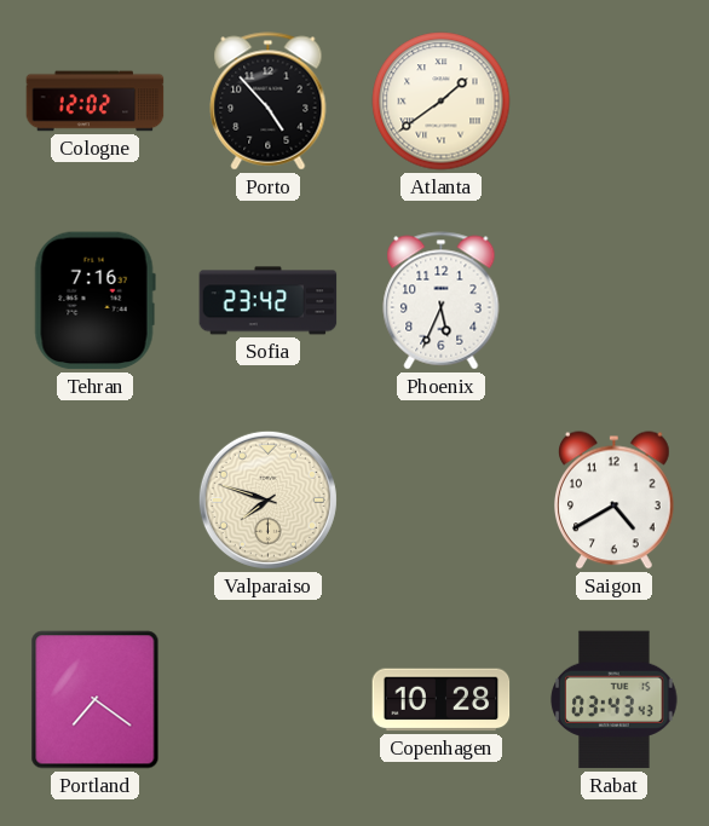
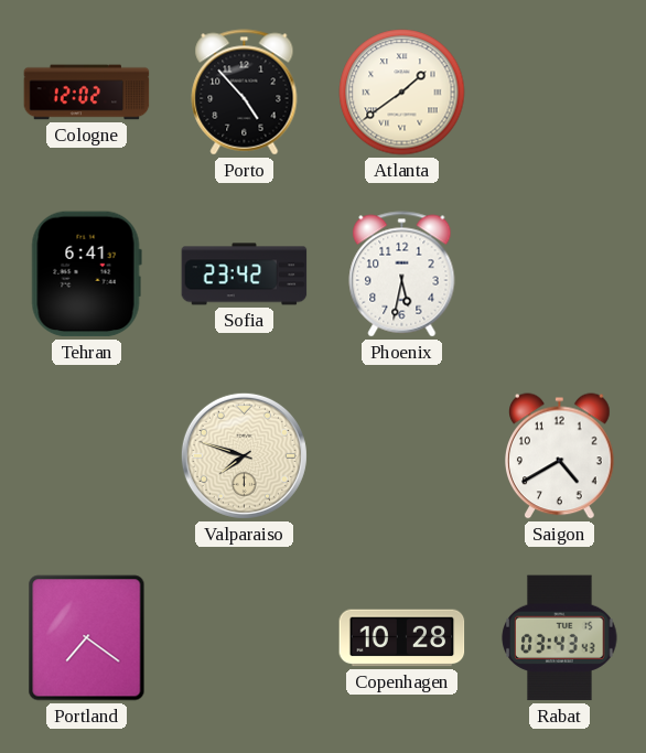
Tehran: 7:16 -> 6:41 (86, 275)
Phoenix: 5:34 -> 5:32 (402, 275)
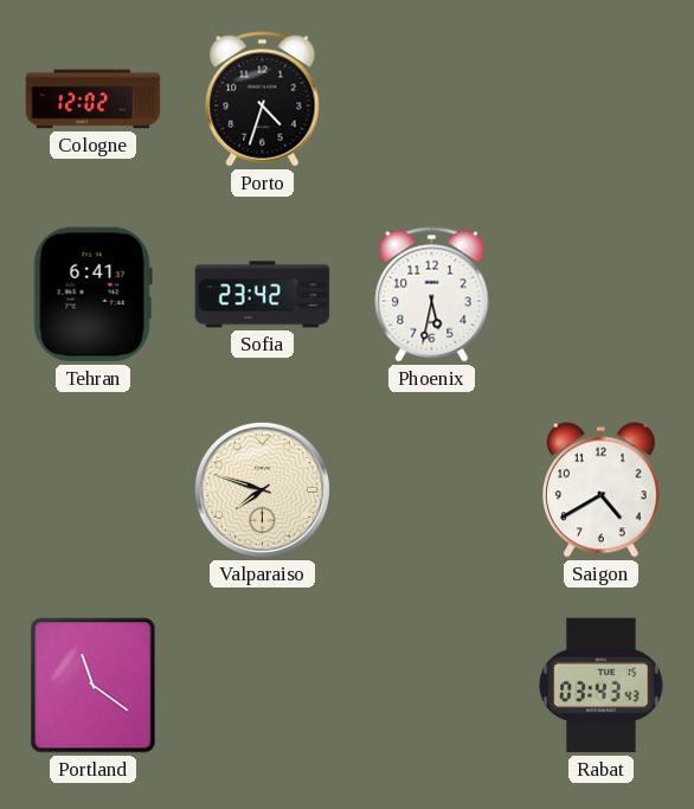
Porto: 4:53 -> 4:33 (263, 99)
Atlanta: 1:39 -> none (402, 93)
Portland: 7:21 -> 11:21 (94, 686)
Copenhagen: 10:28 -> none (402, 638)
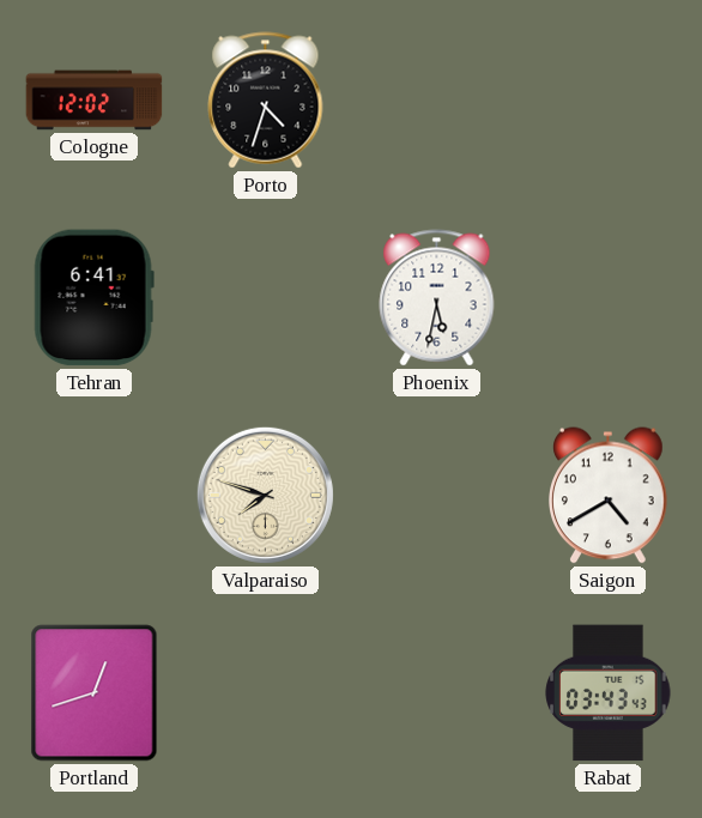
Sofia: 23:42 -> none (263, 295)
Portland: 11:21 -> 12:42 (95, 693)
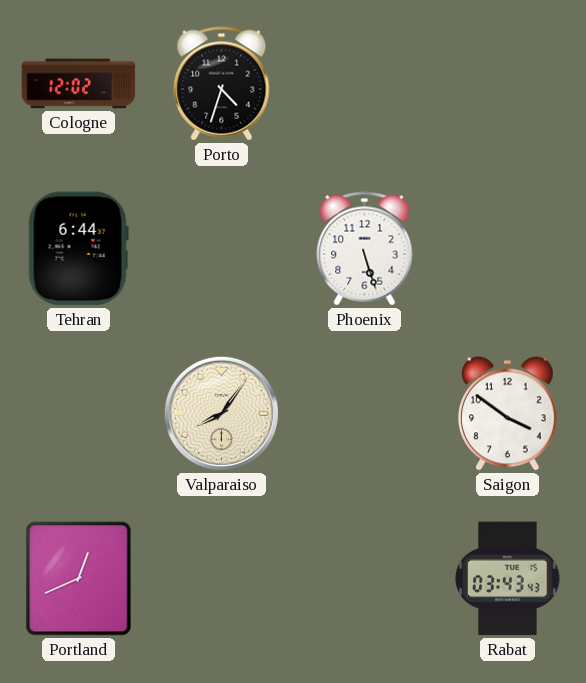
Tehran: 6:41 -> 6:44 (78, 249)
Phoenix: 5:32 -> 5:27 (365, 249)
Valparaiso: 7:48 -> 8:06 (221, 413)
Saigon: 4:40 -> 3:51 (508, 414)
Portland: 12:42 -> 12:41 (79, 579)
